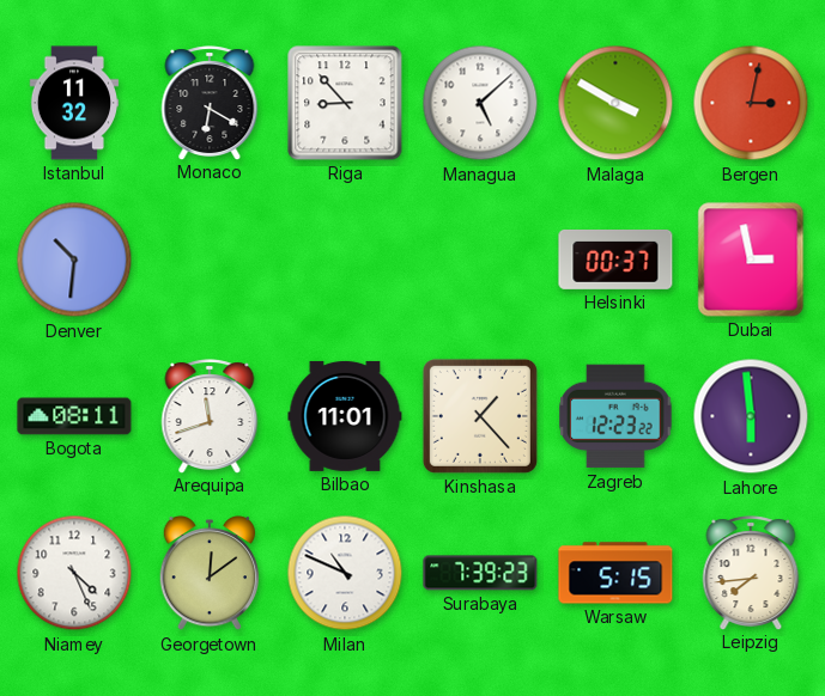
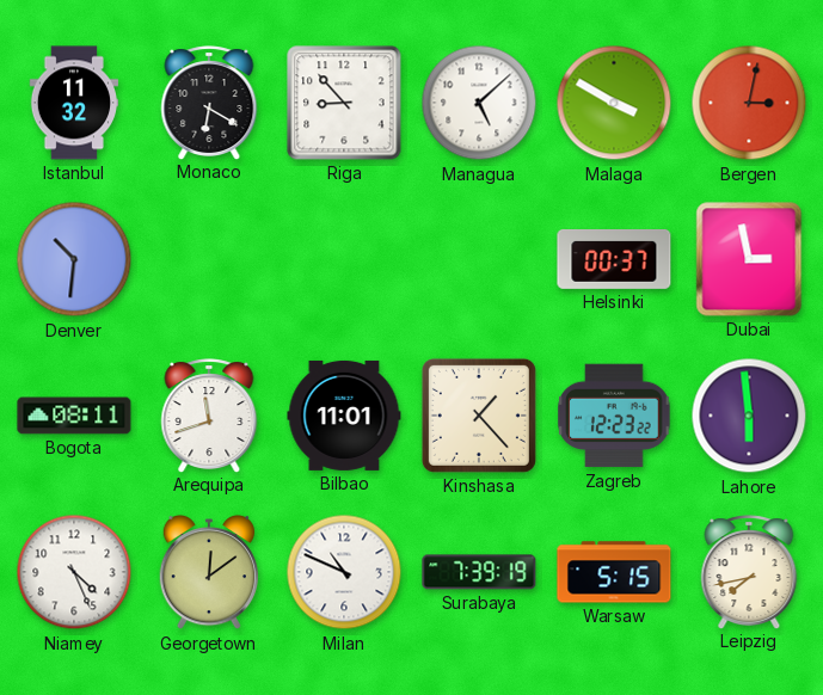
Surabaya: 7:39:23 -> 7:39:19 (479, 572)
Leipzig: 7:44 -> 7:43 (749, 572)
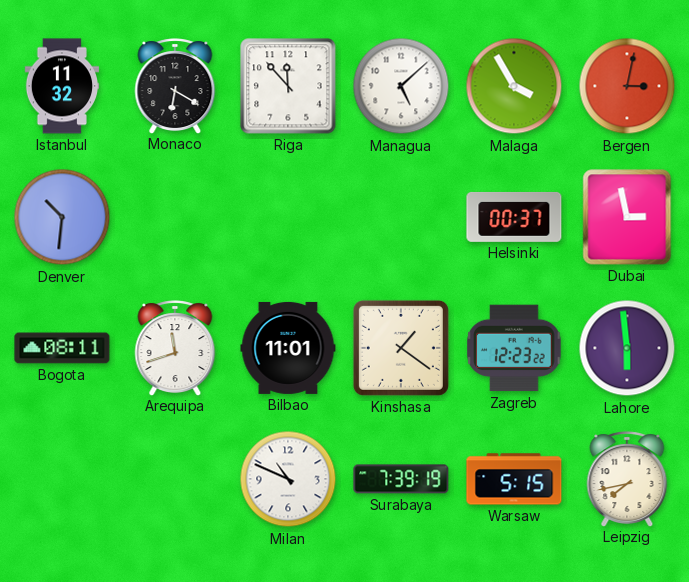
Riga: 8:53 -> 11:53 (288, 86)
Malaga: 3:50 -> 3:55 (514, 86)
Kinshasa: 1:23 -> 1:21 (401, 348)
Niamey: 4:26 -> none (74, 572)
Georgetown: 12:09 -> none (208, 572)
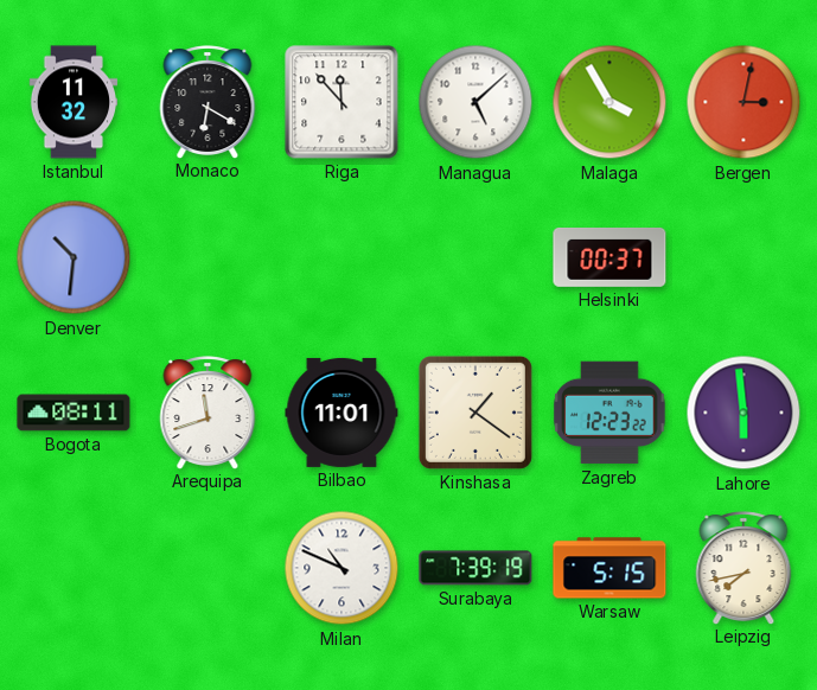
Dubai: 2:58 -> none (627, 217)
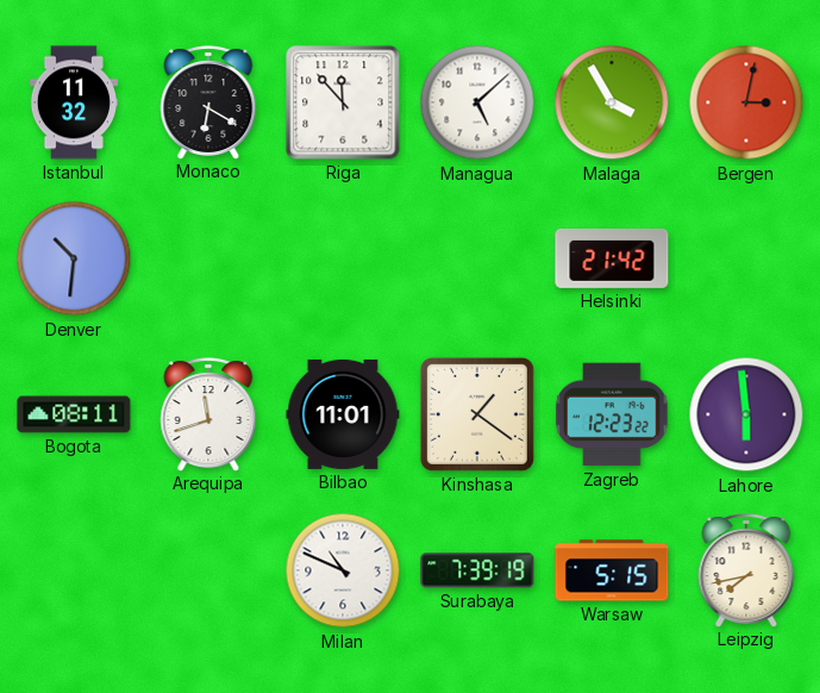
Helsinki: 00:37 -> 21:42 (612, 258)
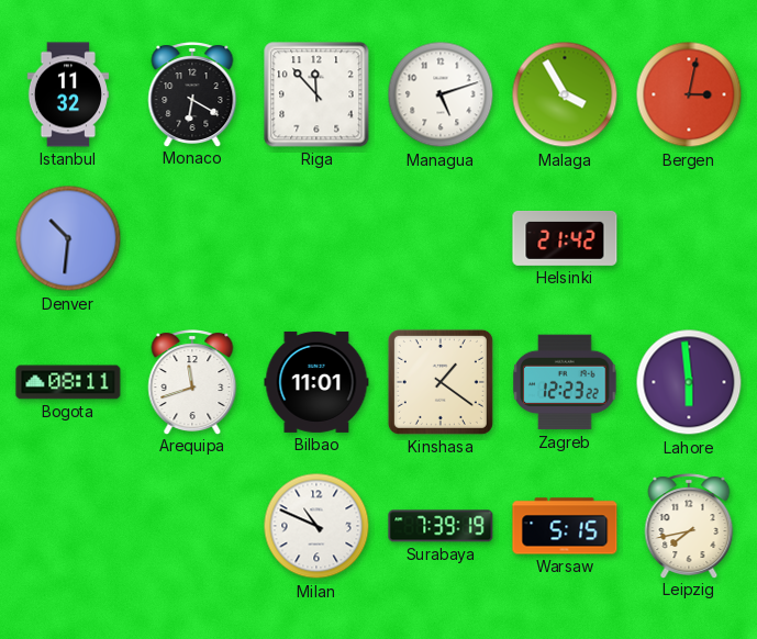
Managua: 5:08 -> 5:12 (441, 94)
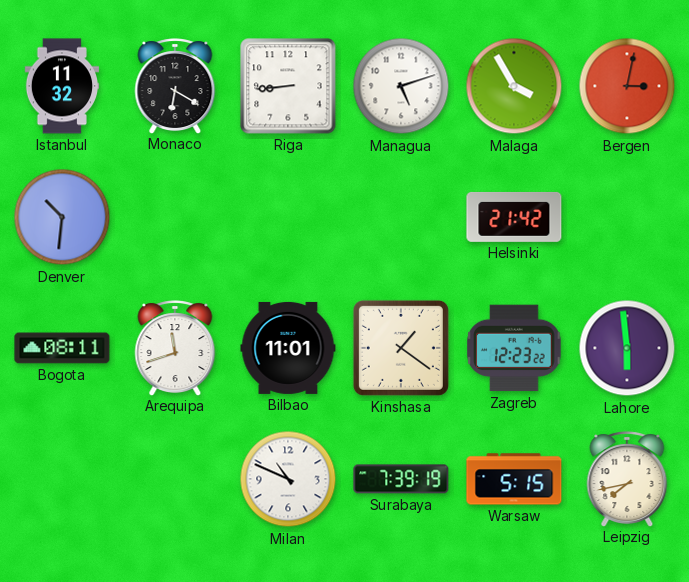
Riga: 11:53 -> 8:44 (288, 86)
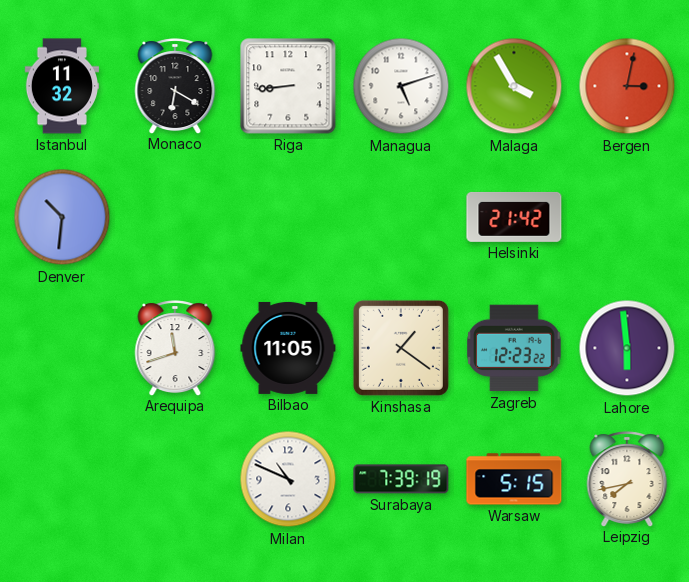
Bogota: 08:11 -> none (62, 348)
Bilbao: 11:01 -> 11:05 (288, 348)
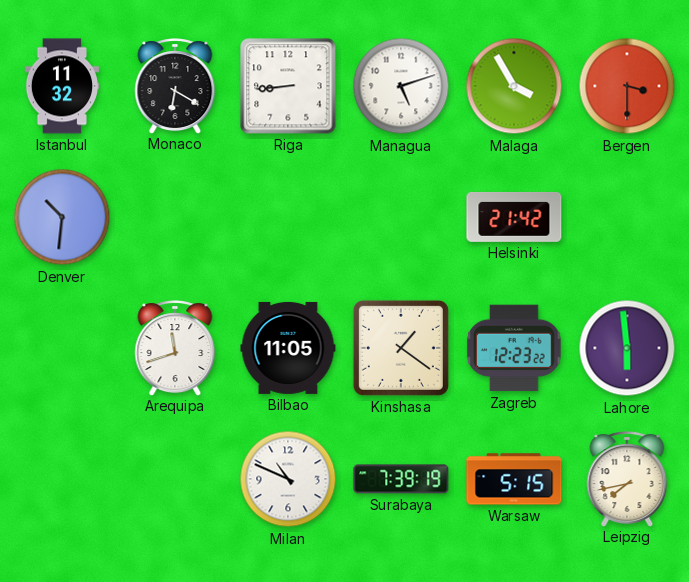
Bergen: 3:02 -> 3:30 (627, 86)
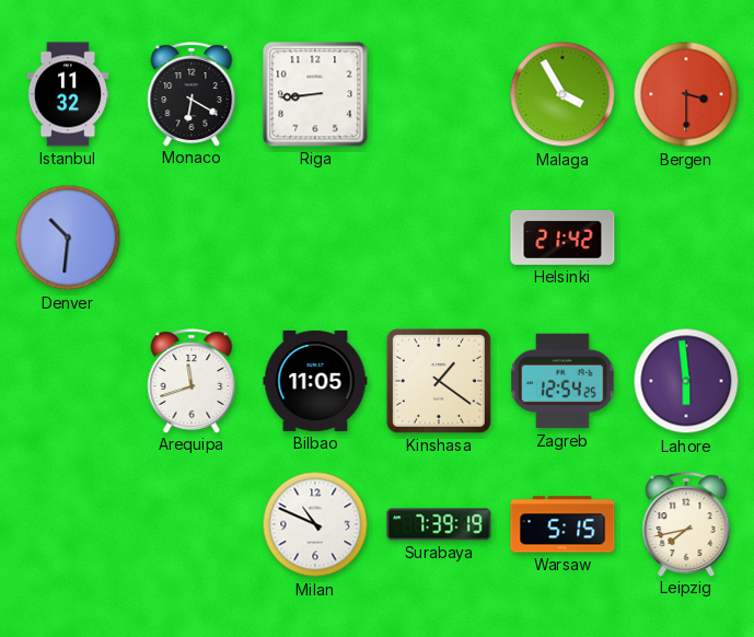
Managua: 5:12 -> none (401, 86)
Zagreb: 12:23 -> 12:54 (562, 381)
